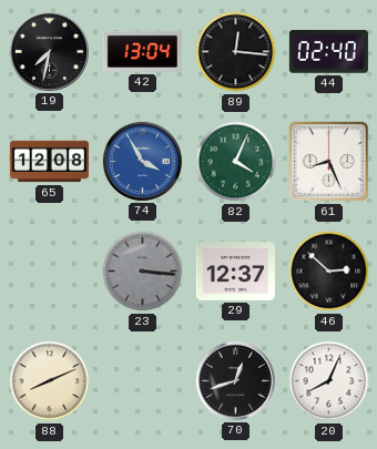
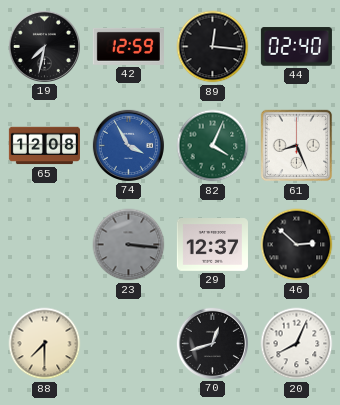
42: 13:04 -> 12:59 (128, 46)
88: 8:11 -> 7:30 (45, 344)
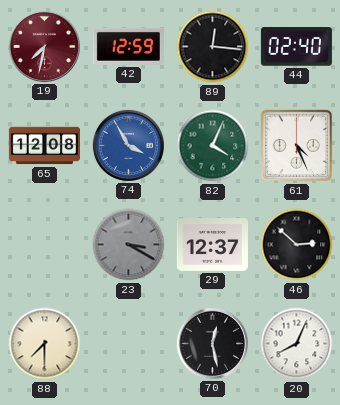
19 dial: black -> burgundy (44, 46)
61: 8:26 -> 4:26 (297, 146)
23: 3:16 -> 3:20 (129, 245)
70: 12:42 -> 12:28 (212, 343)
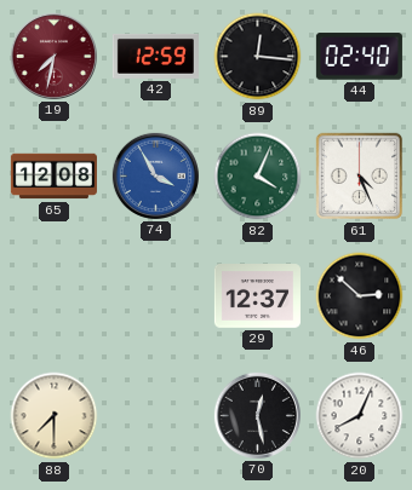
23: 3:20 -> none (129, 245)
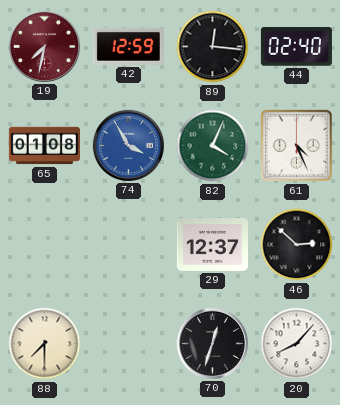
65: 12:08 -> 01:08 (44, 146)
70: 12:28 -> 12:33 (212, 343)
20: 8:04 -> 8:07 (297, 344)
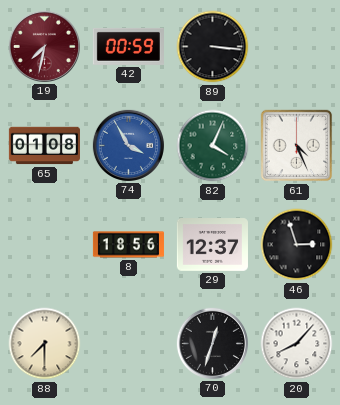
42: 12:59 -> 00:59 (128, 46)
89: 12:16 -> 3:16 (213, 47)
44: 02:40 -> none (296, 47)
8: none -> 18:56 (128, 245)
46: 2:52 -> 2:57 (297, 245)
